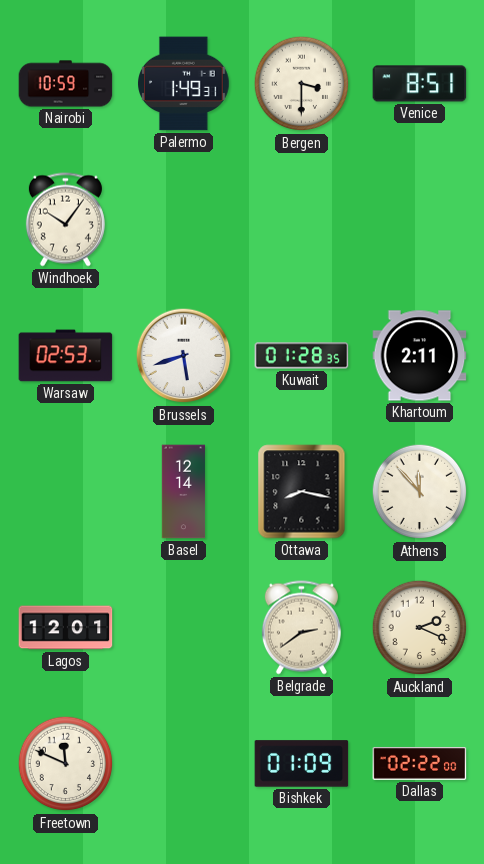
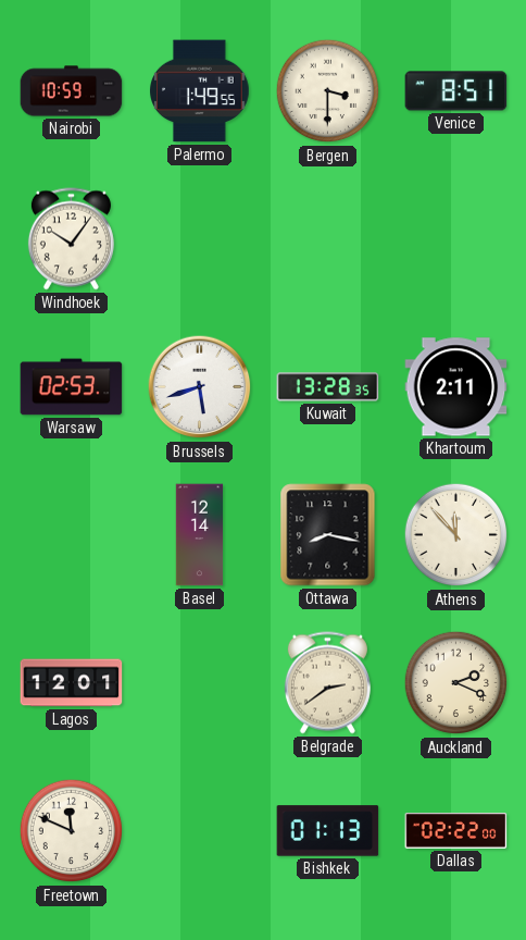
Palermo: 1:49:31 -> 1:49:55 (200, 91)
Kuwait: 01:28 -> 13:28 (328, 387)
Bishkek: 01:09 -> 01:13 (328, 831)
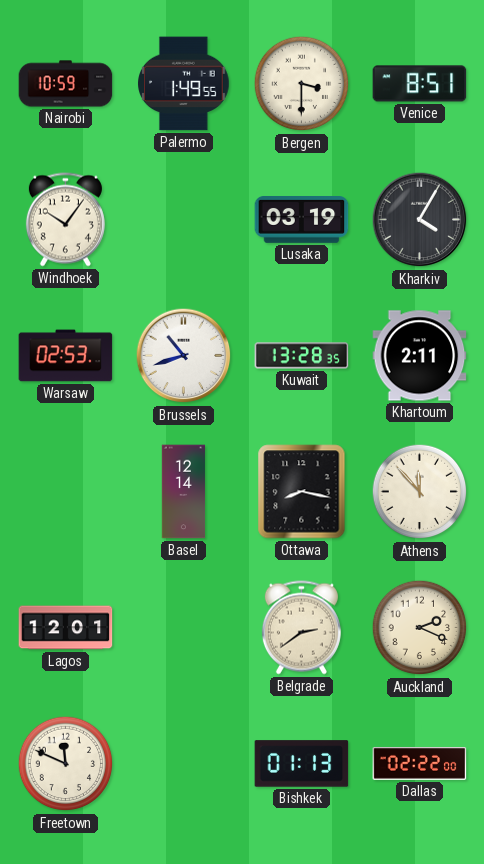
Lusaka: none -> 03:19 (302, 220)
Kharkiv: none -> 4:05 (420, 220)
Brussels: 5:42 -> 10:42 (184, 356)
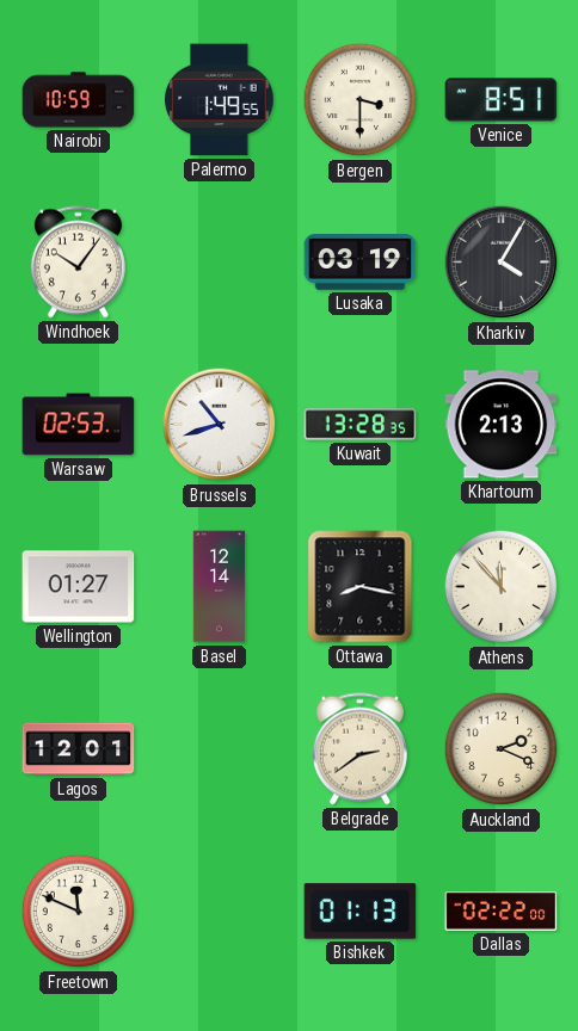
Khartoum: 2:11 -> 2:13 (502, 425)
Wellington: none -> 01:27 (79, 587)
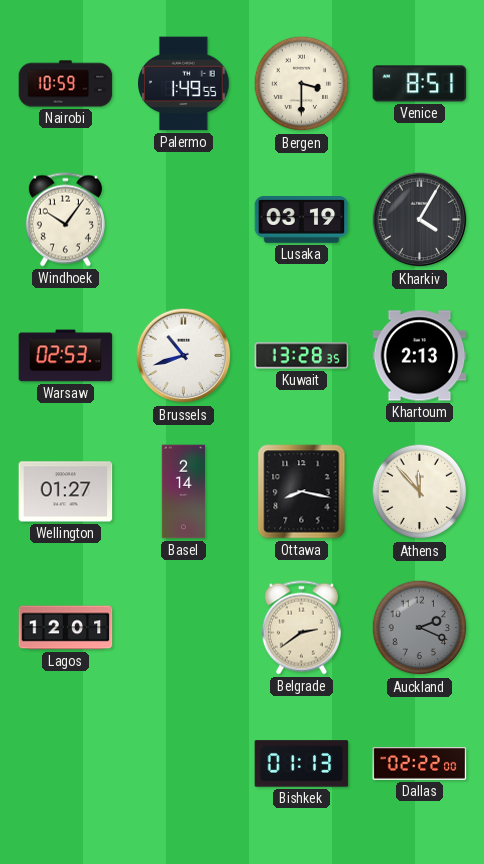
Basel: 12:14 -> 2:14 (184, 492)
Auckland dial: cream -> grey (420, 628)
Freetown: 11:49 -> none (79, 912)
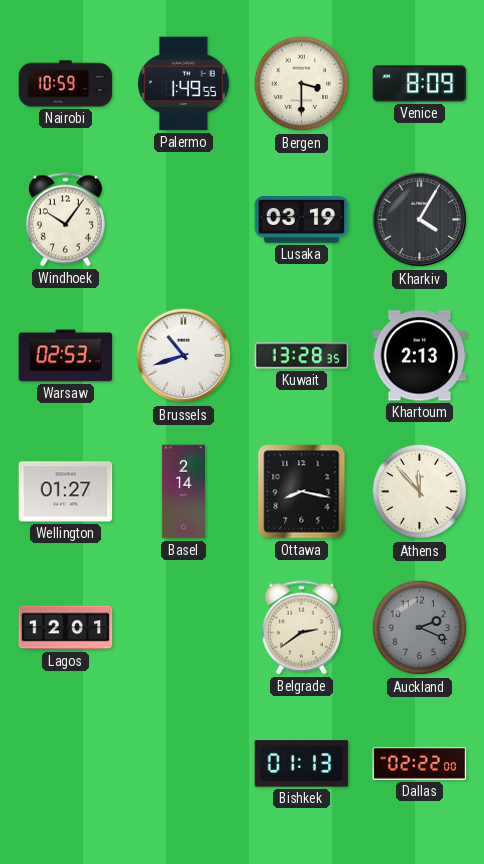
Venice: 8:51 -> 8:09 (420, 84)
